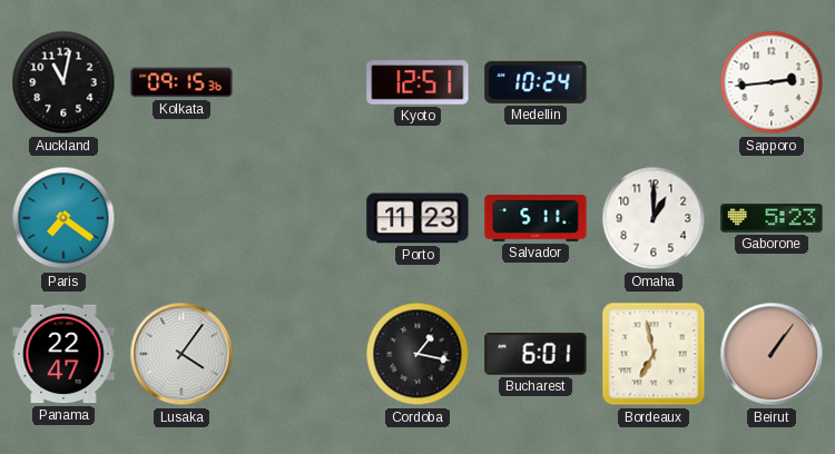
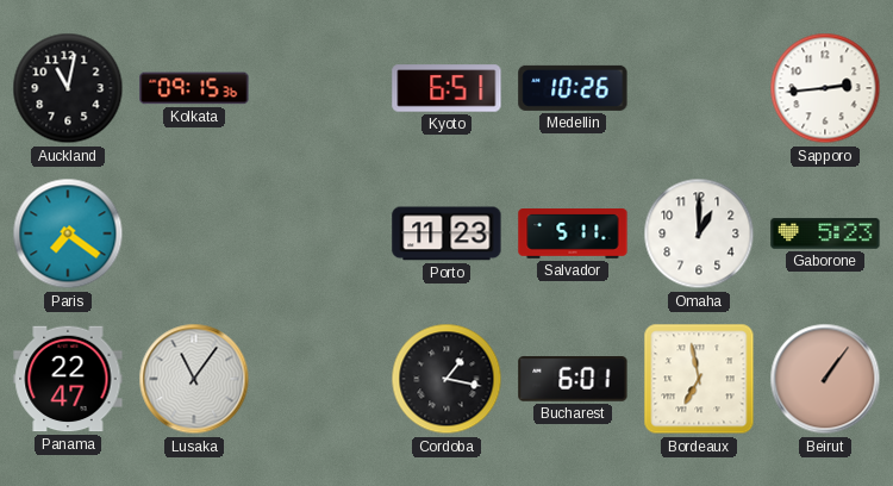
Kyoto: 12:51 -> 6:51 (447, 88)
Medellin: 10:24 -> 10:26 (573, 88)
Lusaka: 4:06 -> 11:06 (194, 379)
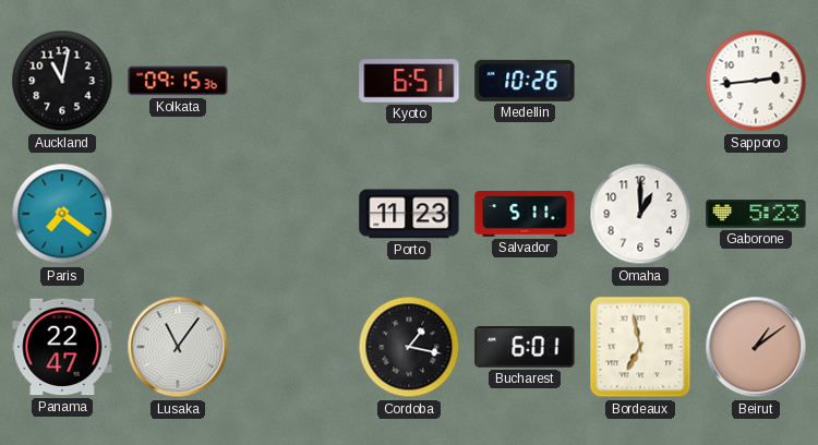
Beirut: 1:06 -> 1:09 (756, 347)
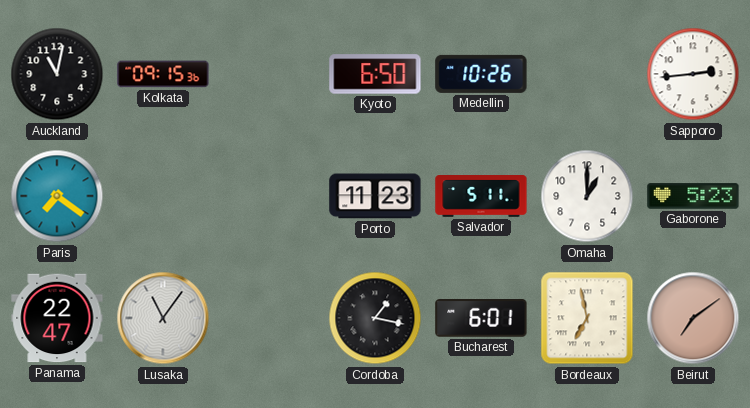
Kyoto: 6:51 -> 6:50 (375, 74)
Beirut: 1:09 -> 7:09 (693, 318)
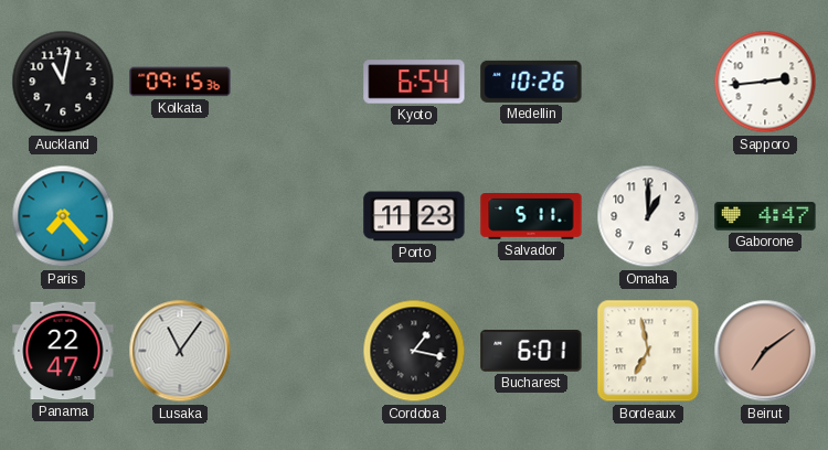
Kyoto: 6:50 -> 6:54 (414, 82)
Paris: 7:21 -> 7:23 (63, 216)
Gaborone: 5:23 -> 4:47 (765, 216)
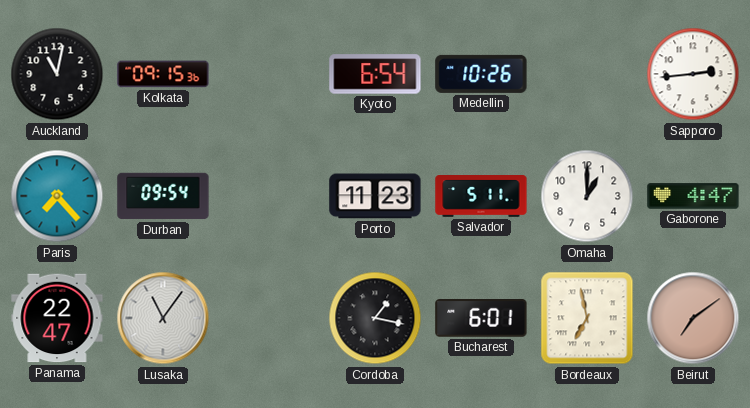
Durban: none -> 09:54 (163, 196)
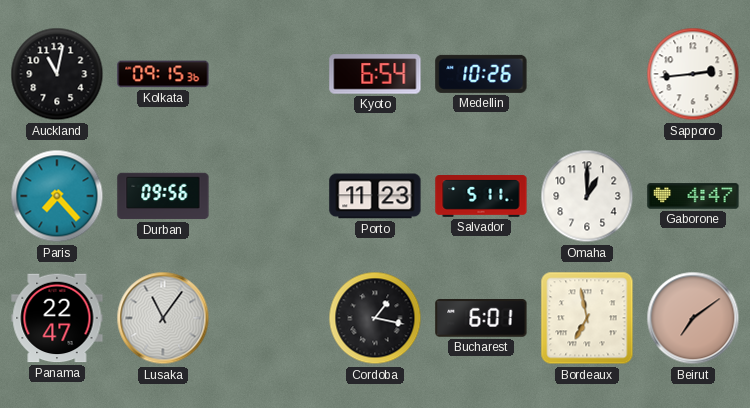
Durban: 09:54 -> 09:56 (163, 196)
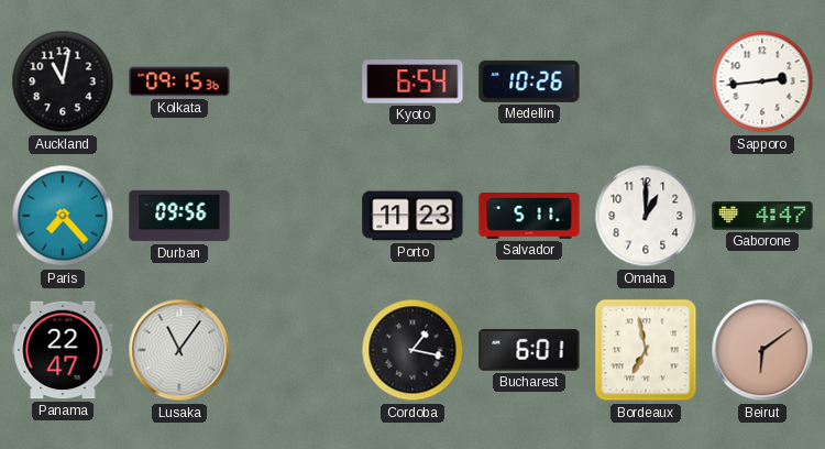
Beirut: 7:09 -> 6:09 (762, 350)
